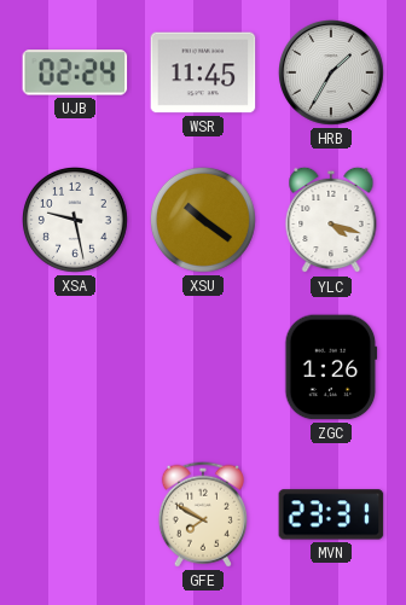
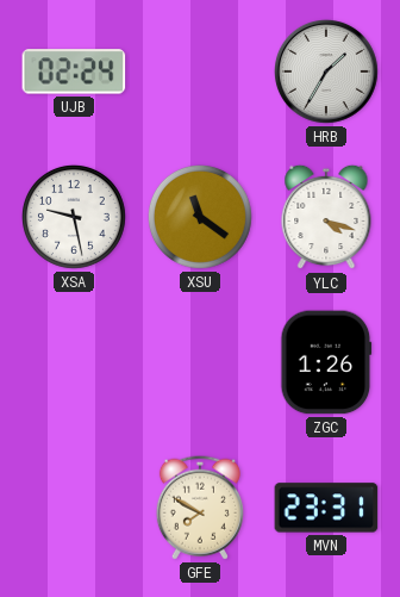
WSR: 11:45 -> none (203, 72)
XSU: 10:21 -> 11:21 (200, 217)
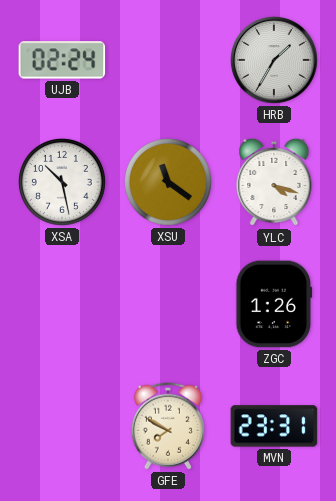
XSA: 9:28 -> 10:28 (62, 182)
